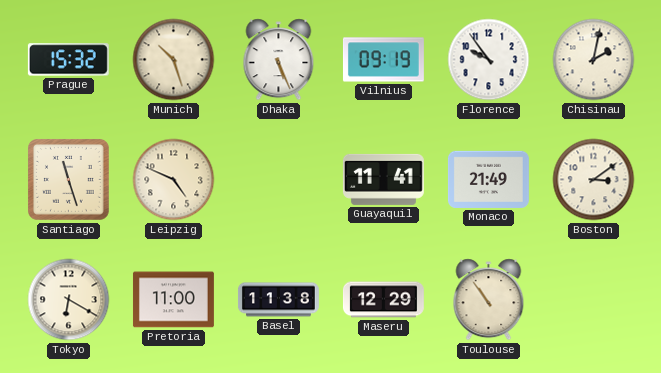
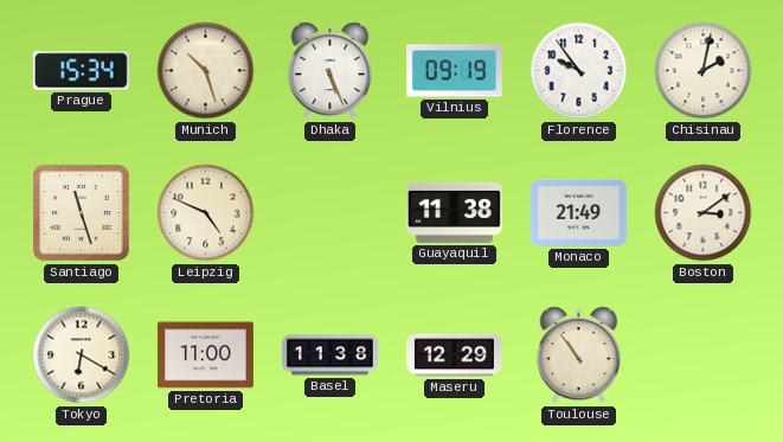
Prague: 15:32 -> 15:34 (81, 71)
Guayaquil: 11:41 -> 11:38 (454, 212)
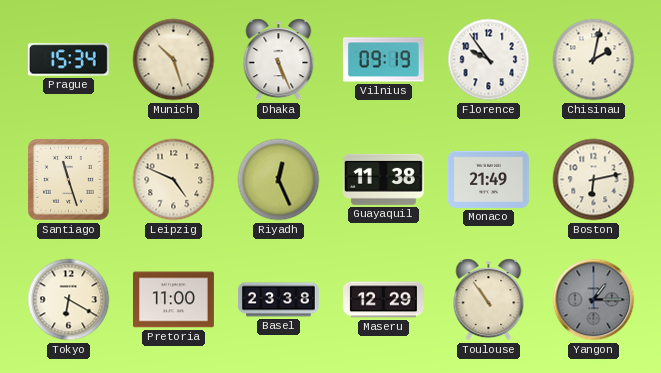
Riyadh: none -> 12:26 (279, 180)
Boston: 3:09 -> 6:13 (594, 180)
Basel: 11:38 -> 23:38 (278, 300)
Yangon: none -> 1:15 (594, 300)
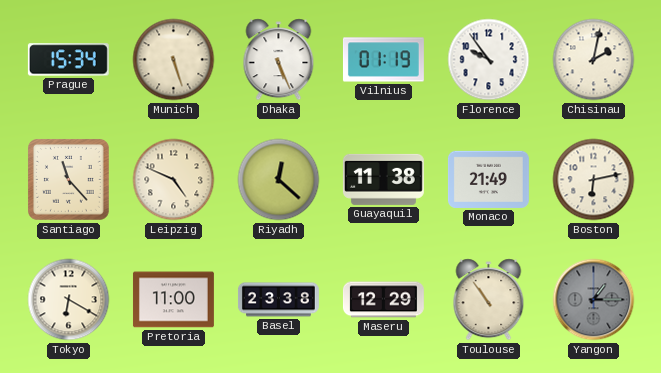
Munich: 10:27 -> 5:27 (174, 60)
Vilnius: 09:19 -> 01:19 (383, 60)
Santiago: 11:27 -> 11:23 (69, 180)
Riyadh: 12:26 -> 12:22 (279, 180)
